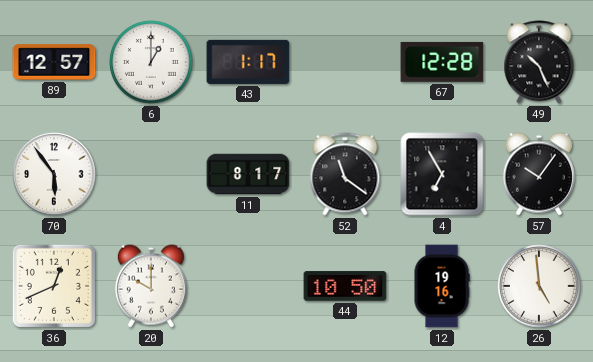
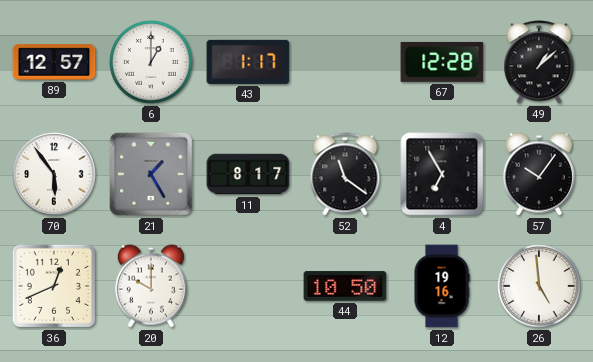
49: 10:26 -> 1:08 (539, 62)
21: none -> 1:25 (151, 174)
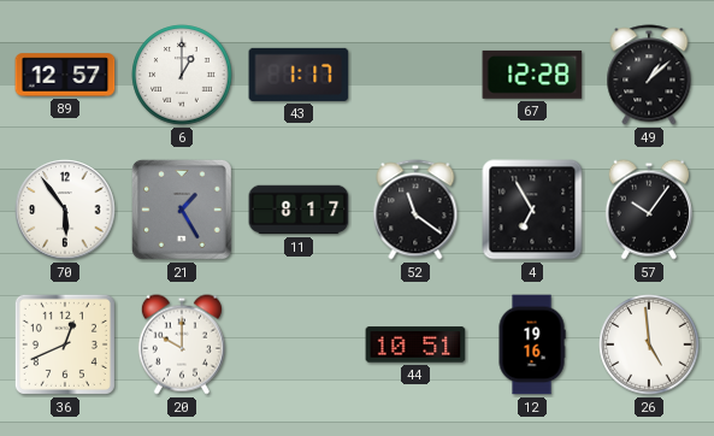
44: 10:50 -> 10:51 (415, 344)
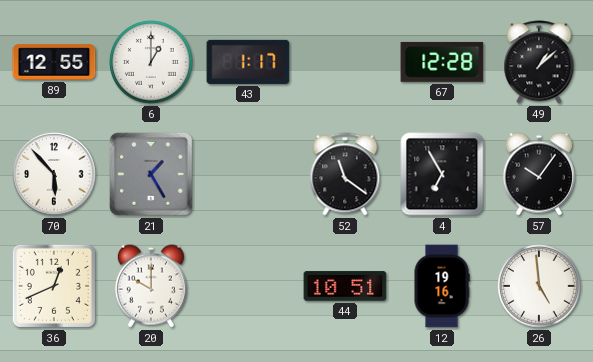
89: 12:57 -> 12:55 (54, 62)
70: 5:54 -> 5:53 (54, 174)
11: 8:17 -> none (299, 210)
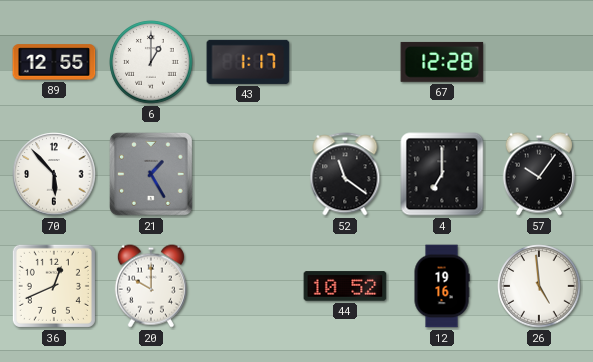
49: 1:08 -> none (539, 62)
4: 6:55 -> 7:00 (442, 174)
44: 10:51 -> 10:52 (345, 286)
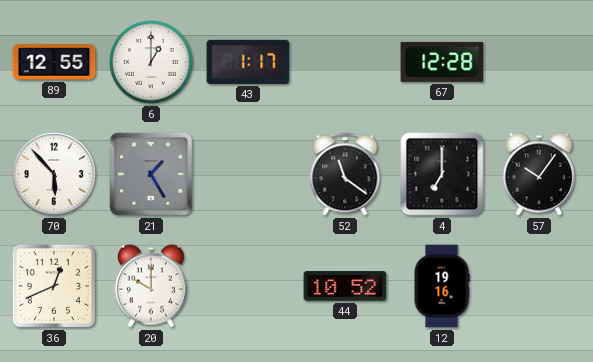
26: 4:59 -> none (539, 286)
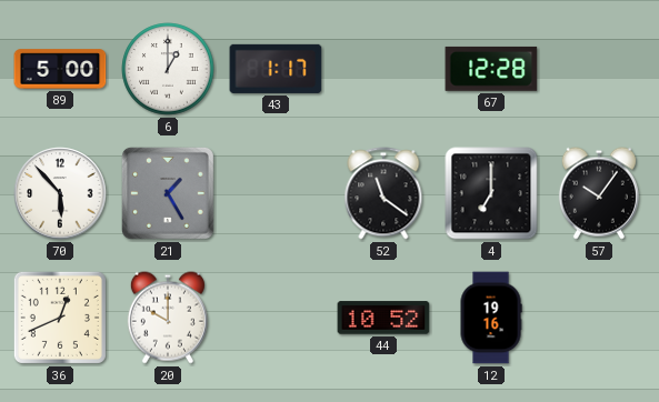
89: 12:55 -> 5:00 (60, 69)
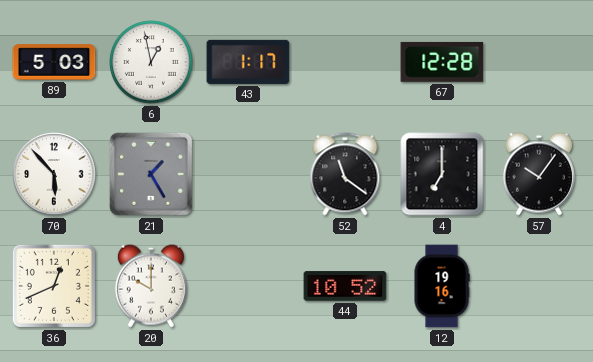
89: 5:00 -> 5:03 (54, 62)
6: 1:00 -> 12:58 (151, 62)
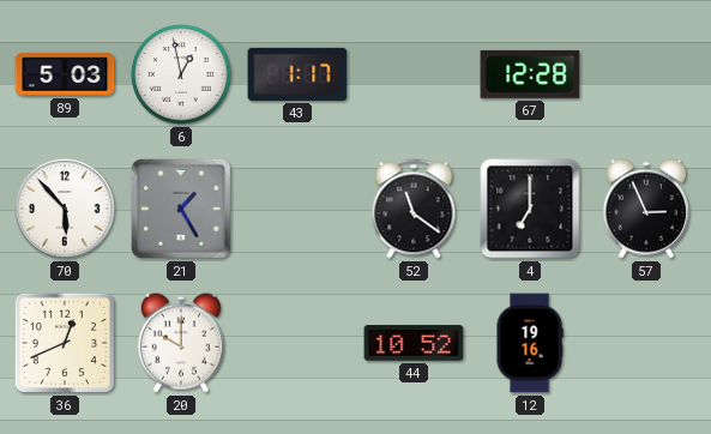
57: 10:06 -> 2:56 (646, 209)
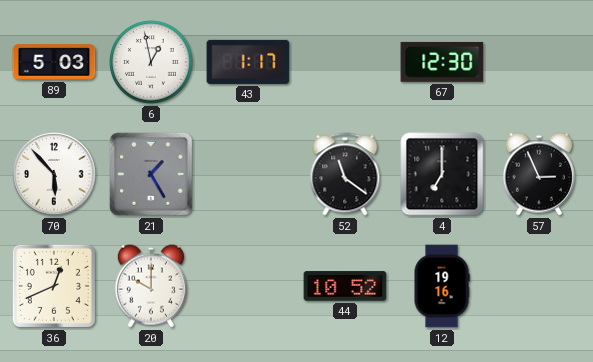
67: 12:28 -> 12:30 (442, 62)
